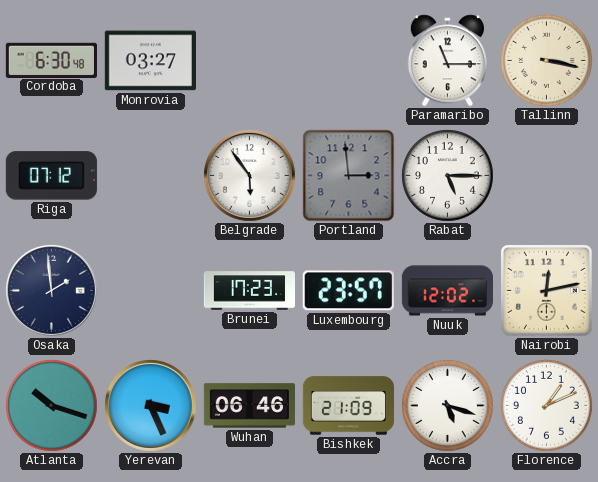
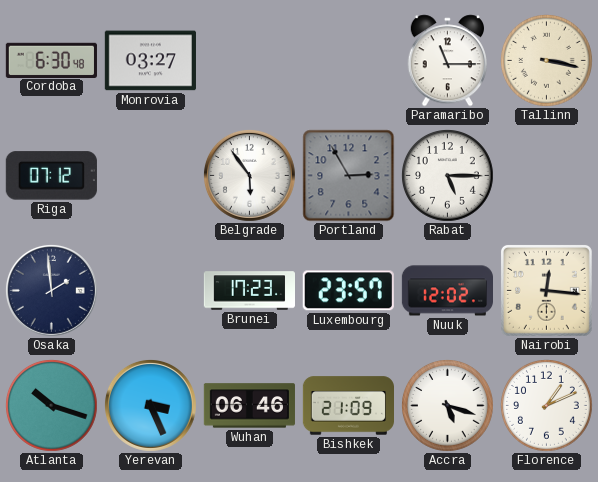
Portland: 2:59 -> 2:55 (349, 176)
Nairobi: 12:13 -> 12:16 (546, 290)
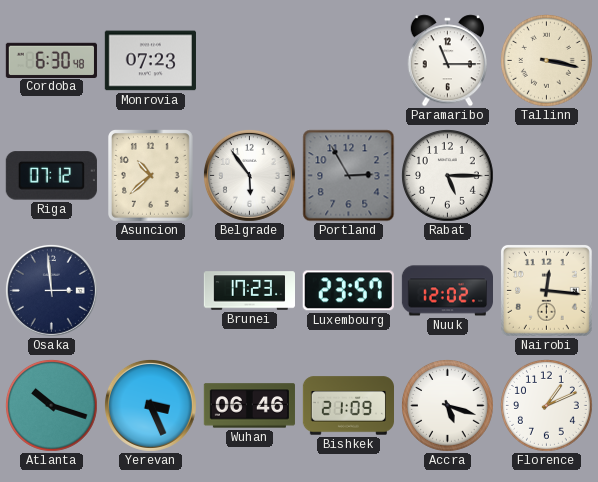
Monrovia: 03:27 -> 07:23 (150, 61)
Asuncion: none -> 10:38 (151, 176)
Osaka: 1:59 -> 2:59 (51, 290)
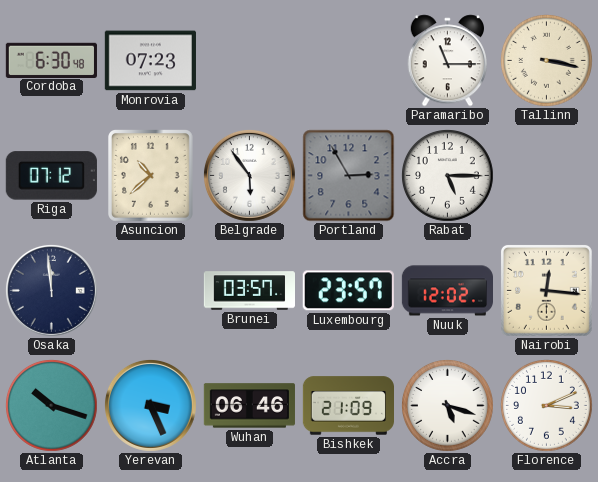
Osaka: 2:59 -> 11:59 (51, 290)
Brunei: 17:23 -> 03:57 (249, 291)
Florence: 1:11 -> 3:11 (547, 406)
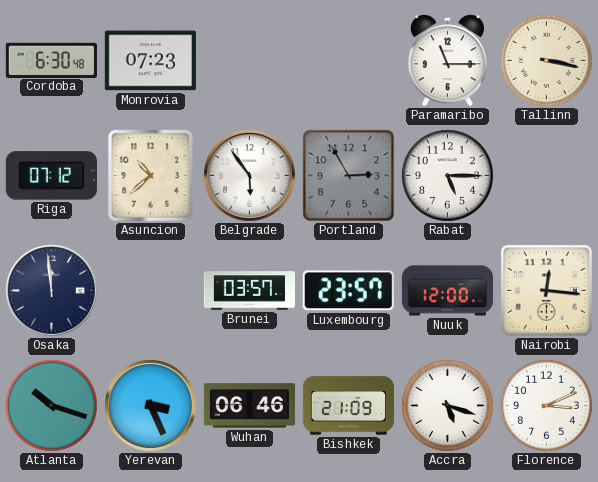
Nuuk: 12:02 -> 12:00 (447, 291)
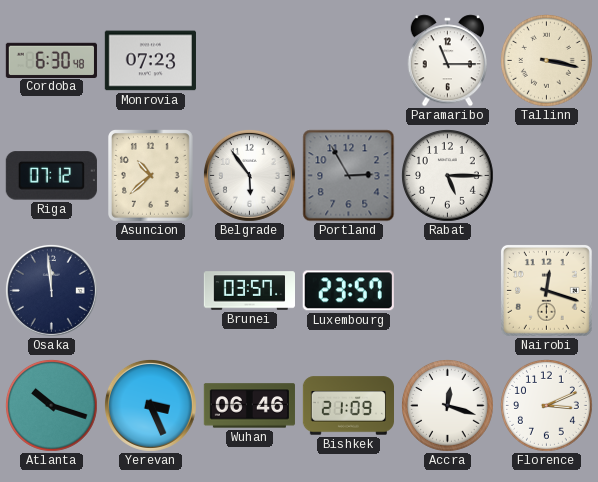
Nuuk: 12:00 -> none (447, 291)
Nairobi: 12:16 -> 12:18 (546, 290)
Accra: 5:18 -> 12:18 (448, 406)
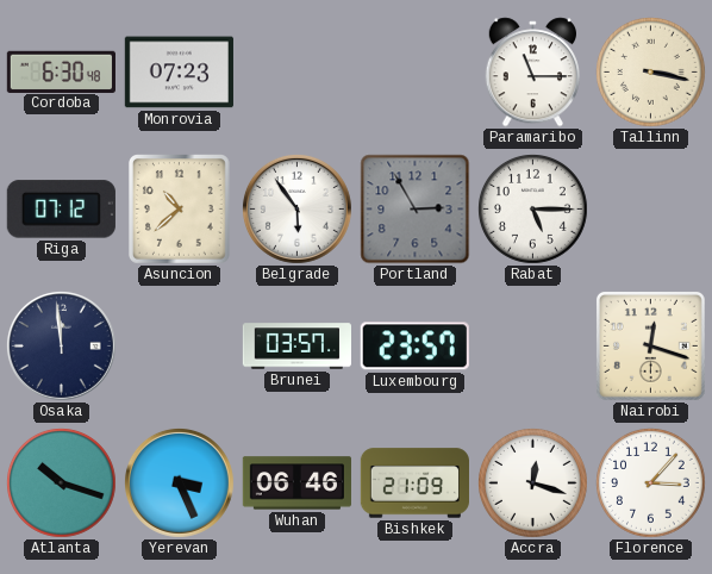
Florence: 3:11 -> 3:07 (651, 483)
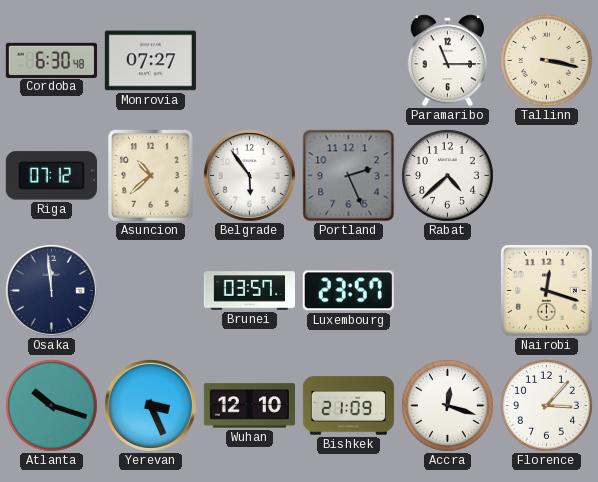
Monrovia: 07:23 -> 07:27 (150, 61)
Portland: 2:55 -> 2:26 (349, 176)
Rabat: 5:15 -> 4:38 (448, 176)
Wuhan: 06:46 -> 12:10 (249, 406)
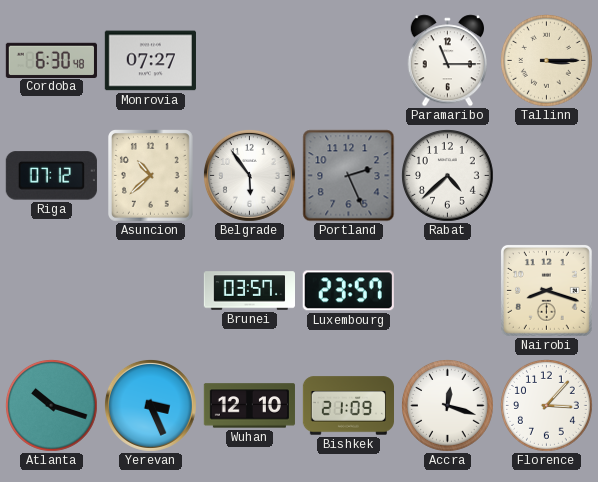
Tallinn: 3:17 -> 3:15 (547, 61)
Osaka: 11:59 -> none (51, 290)
Nairobi: 12:18 -> 8:18 (546, 290)
